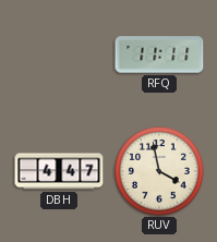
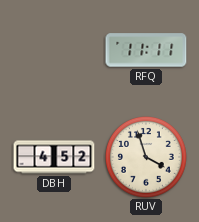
DBH: 4:47 -> 4:52 (54, 157)
RUV: 3:58 -> 3:57 (147, 158)
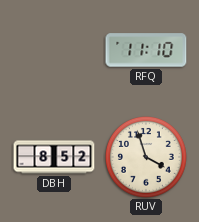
RFQ: 11:11 -> 11:10 (146, 50)
DBH: 4:52 -> 8:52 (54, 157)
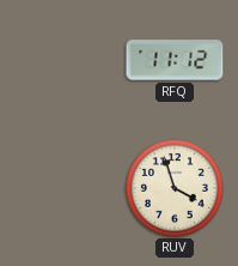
RFQ: 11:10 -> 11:12 (175, 60)
DBH: 8:52 -> none (54, 157)
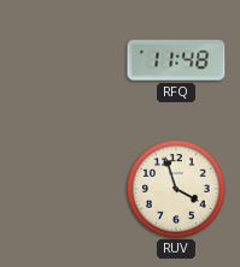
RFQ: 11:12 -> 11:48 (176, 60)
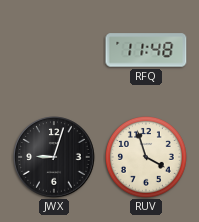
JWX: none -> 9:03 (54, 157)
